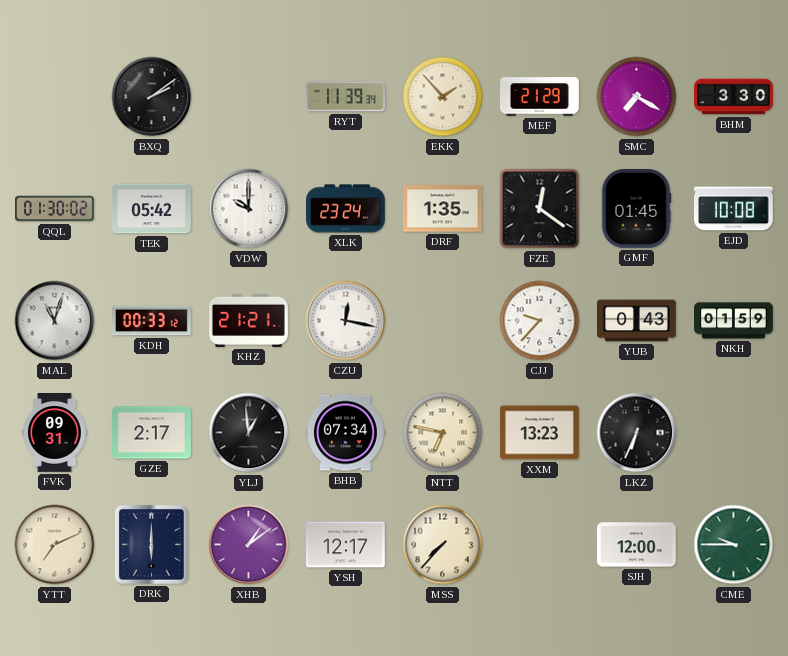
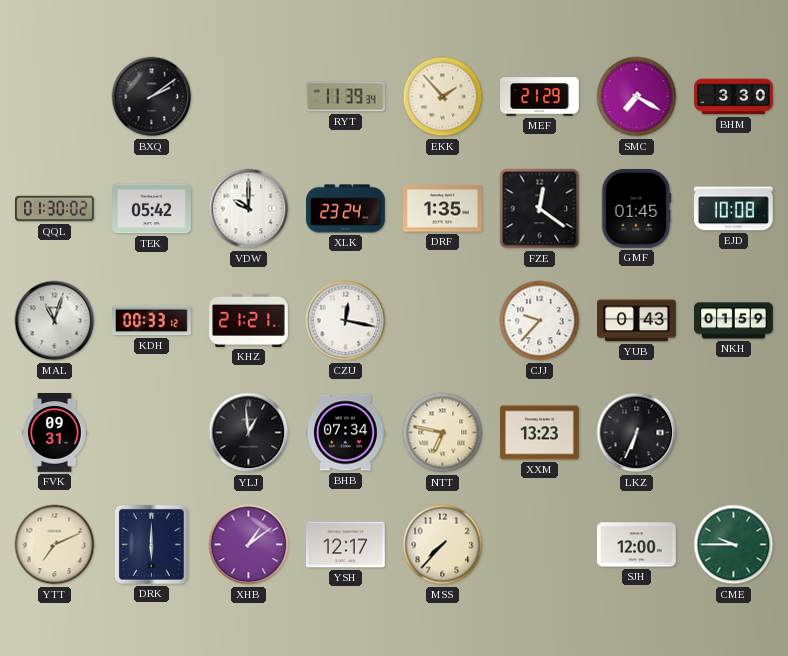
GZE: 2:17 -> none (152, 433)
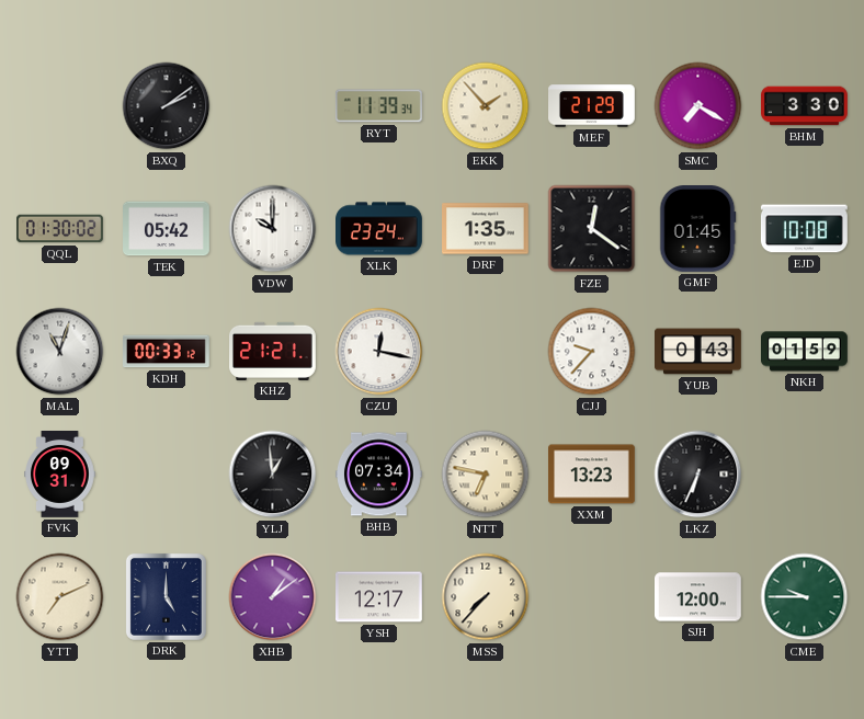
DRK: 6:00 -> 5:00 (166, 596)
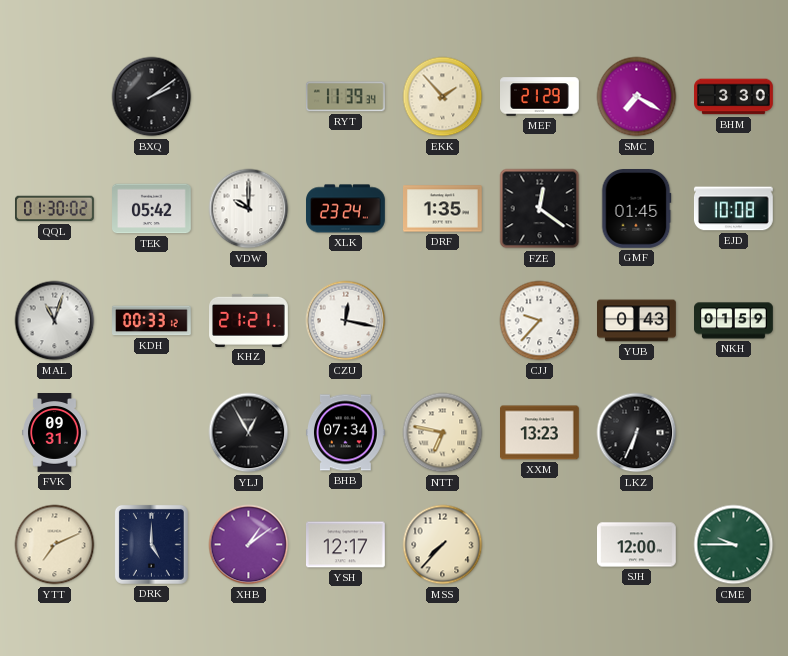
YLJ: 12:59 -> 12:55 (249, 433)
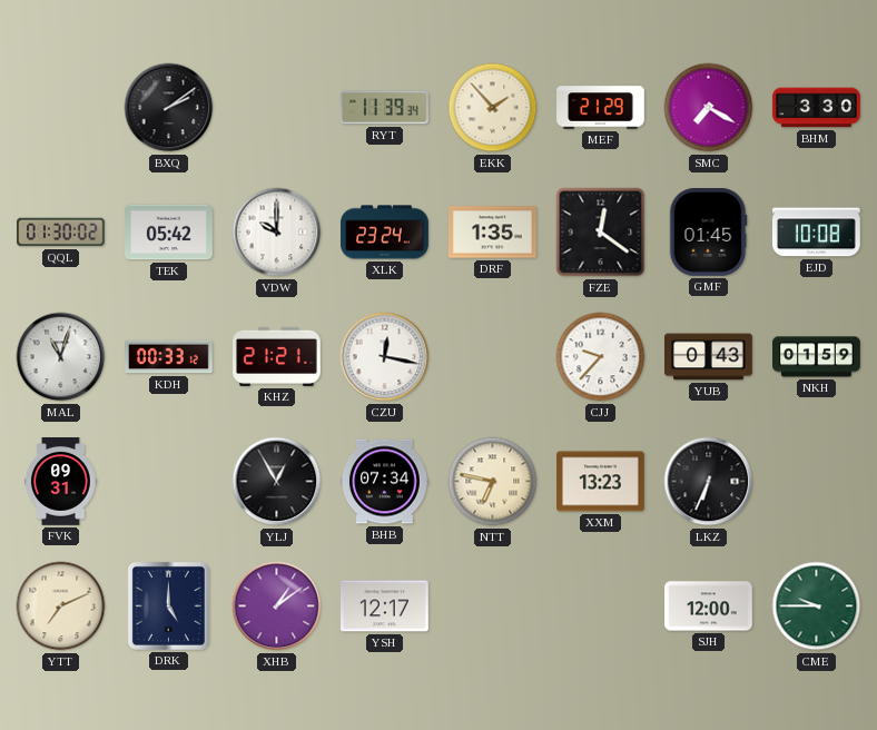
MSS: 7:37 -> none (443, 545)
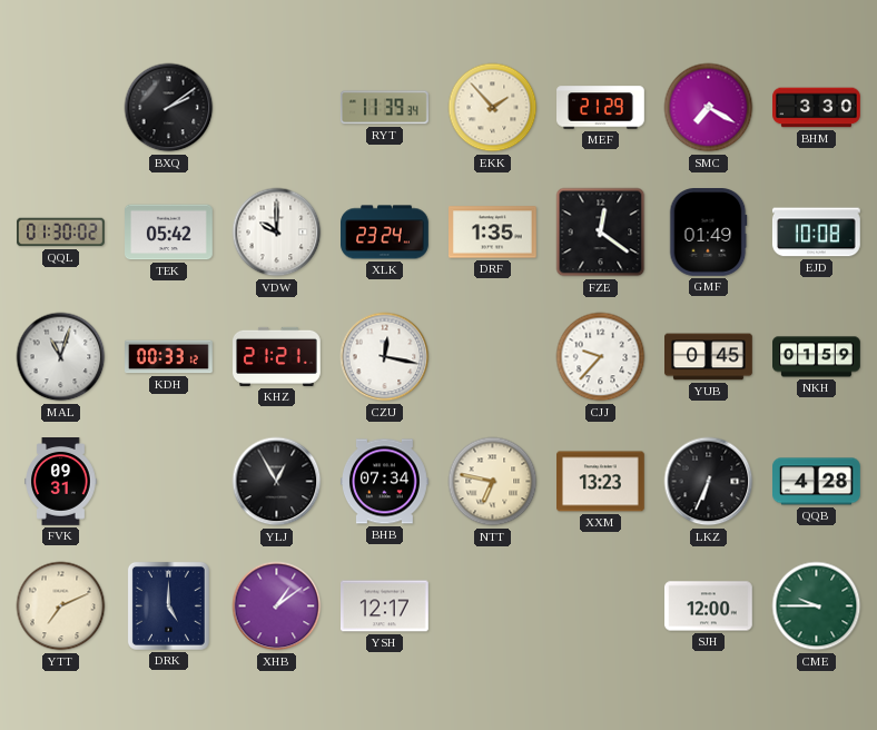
GMF: 01:45 -> 01:49 (708, 233)
YUB: 0:43 -> 0:45 (709, 357)
QQB: none -> 4:28 (817, 482)
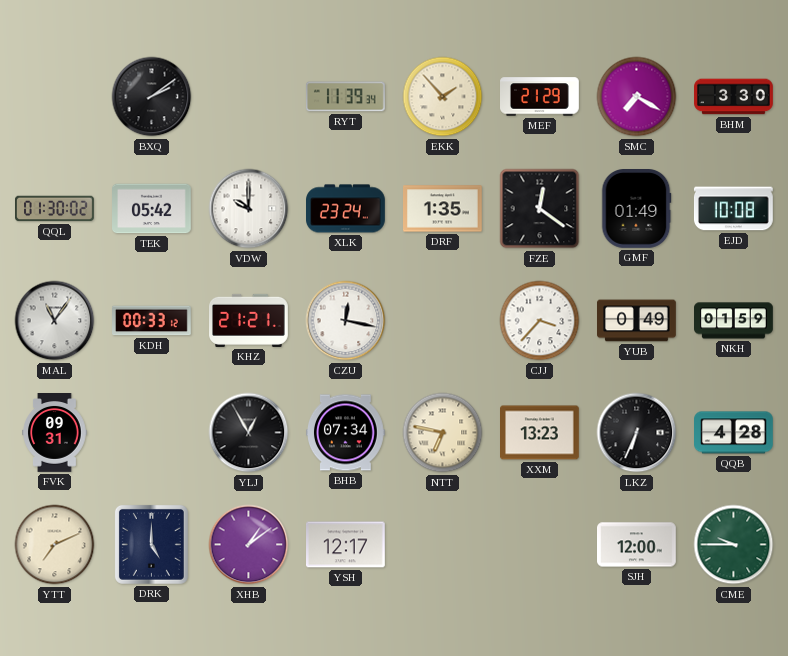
MAL: 11:03 -> 11:06 (55, 321)
CJJ: 9:37 -> 3:37 (540, 321)
YUB: 0:45 -> 0:49 (637, 321)
